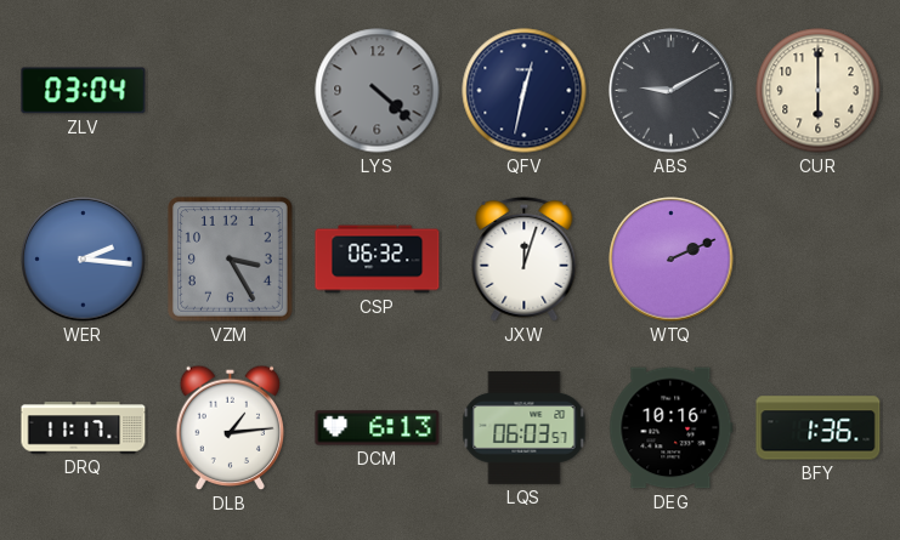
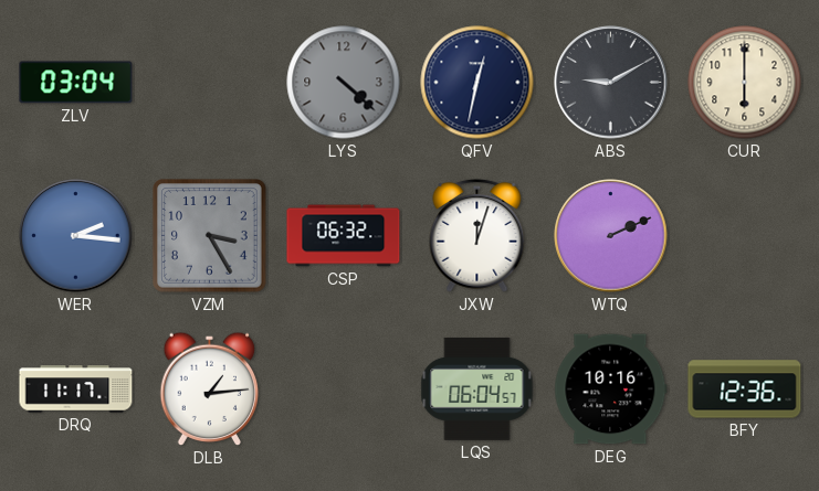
DCM: 6:13 -> none (378, 428)
LQS: 06:03 -> 06:04 (477, 388)
BFY: 1:36 -> 12:36 (745, 389)
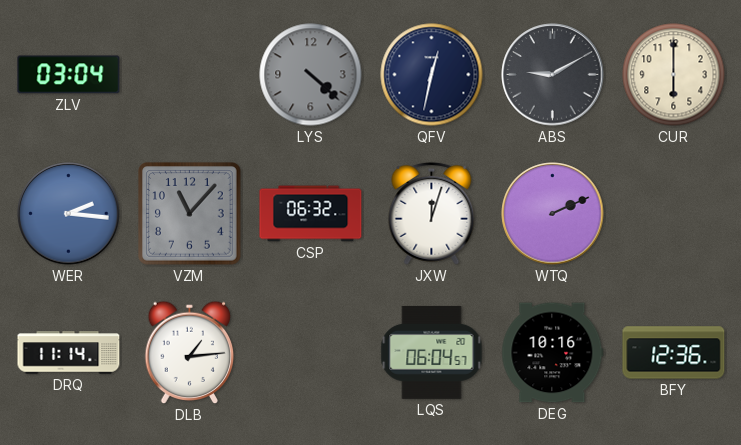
VZM: 3:25 -> 11:07 (190, 214)
DRQ: 11:17 -> 11:14 (69, 353)
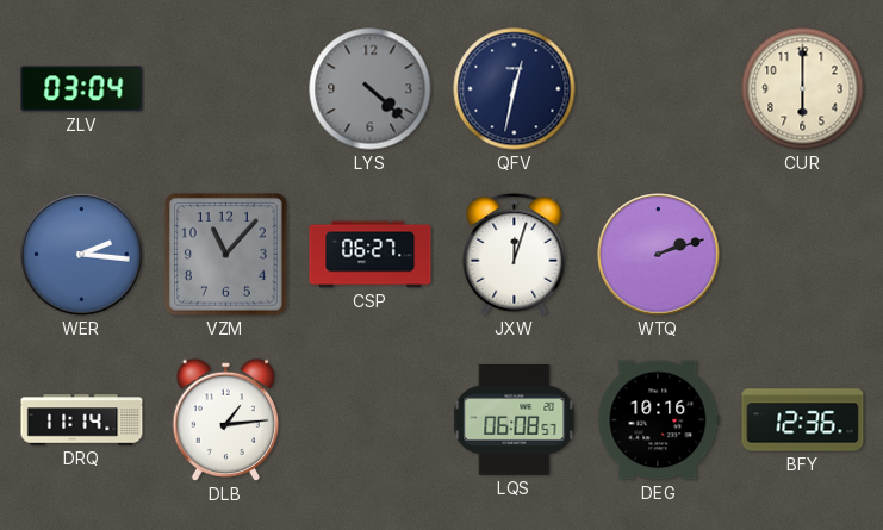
ABS: 9:10 -> none (553, 75)
CSP: 06:32 -> 06:27 (371, 255)
WTQ: 2:11 -> 2:12 (659, 255)
LQS: 06:04 -> 06:08 (515, 419)
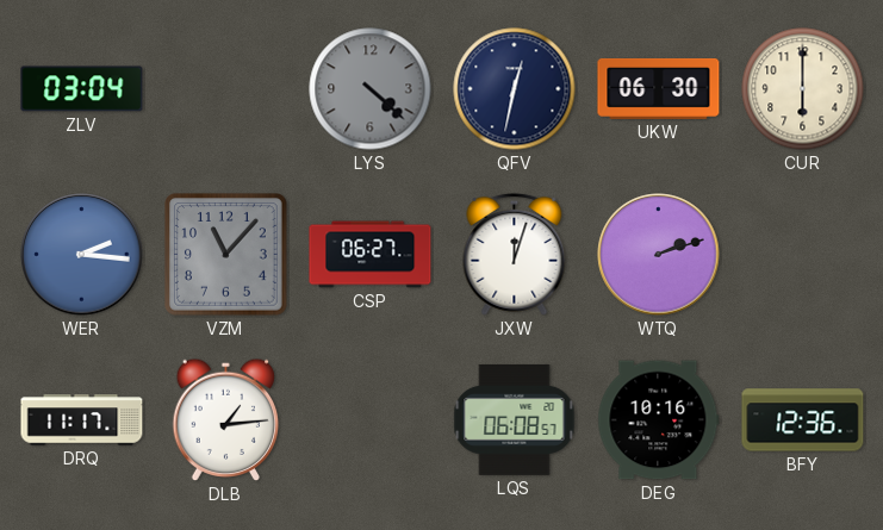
UKW: none -> 06:30 (659, 88)
DRQ: 11:14 -> 11:17 (82, 420)
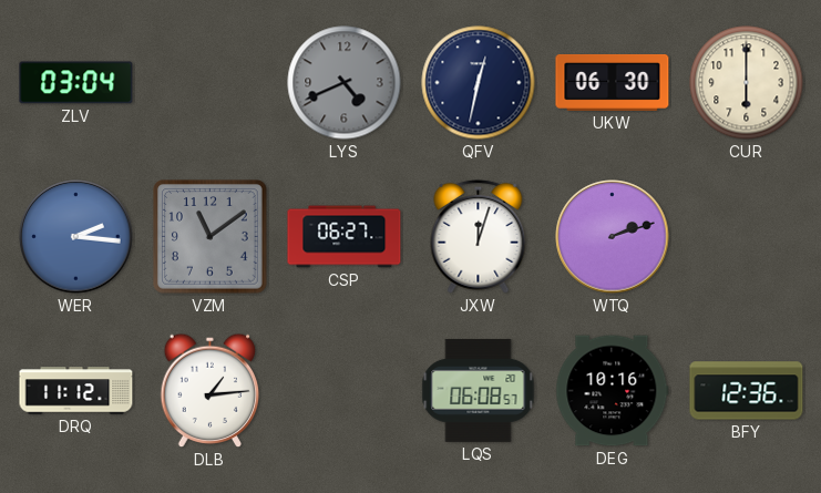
LYS: 4:22 -> 4:41 (345, 83)
VZM: 11:07 -> 11:09 (211, 237)
DRQ: 11:17 -> 11:12 (76, 391)
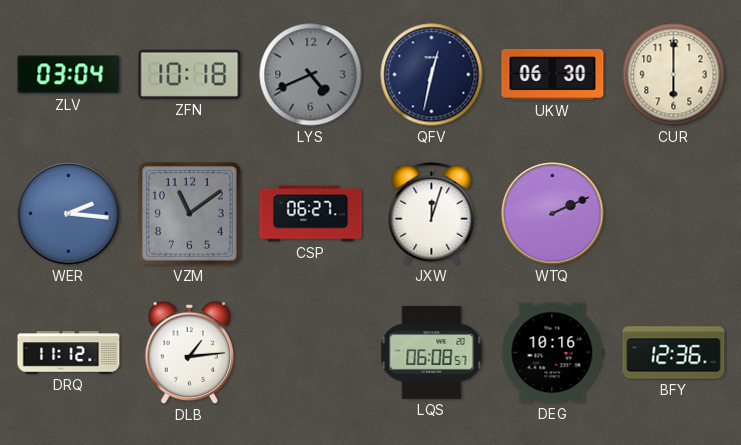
ZFN: none -> 10:18 (190, 74)
WTQ: 2:12 -> 2:11 (553, 214)
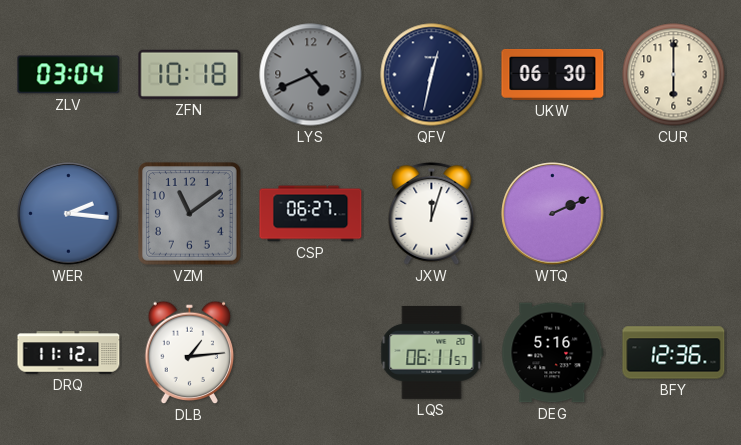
LQS: 06:08 -> 06:11 (432, 352)
DEG: 10:16 -> 5:16 (553, 353)
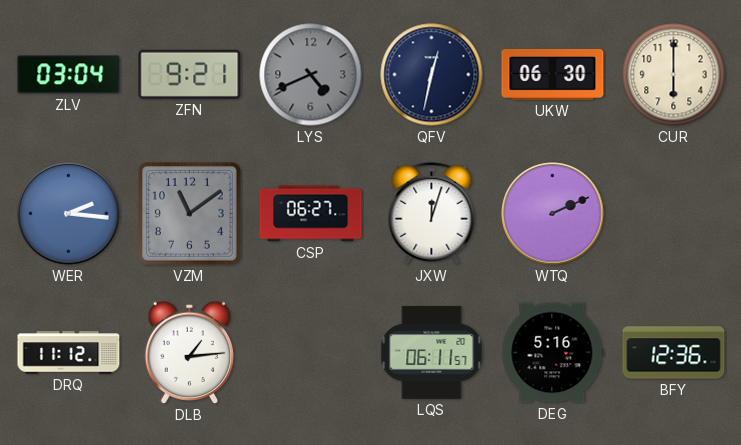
ZFN: 10:18 -> 9:21 (190, 74)
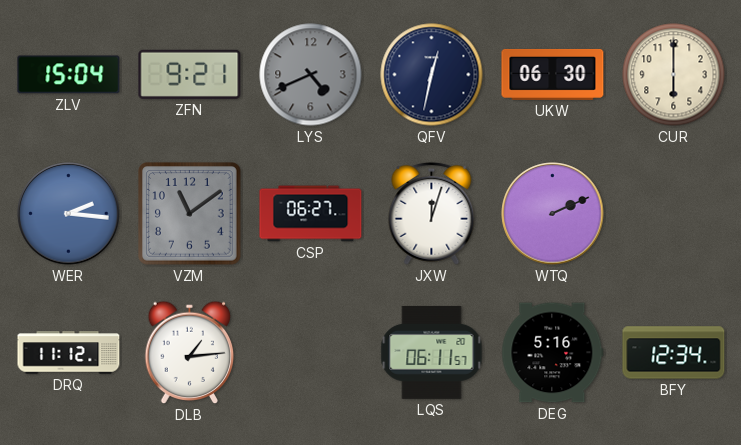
ZLV: 03:04 -> 15:04 (69, 75)
BFY: 12:36 -> 12:34 (674, 353)
